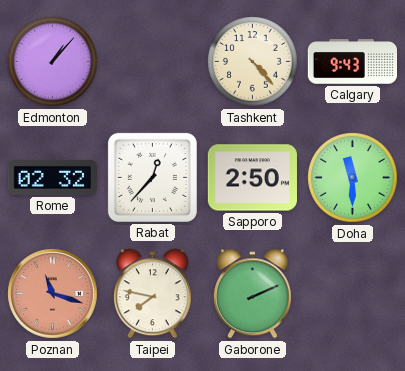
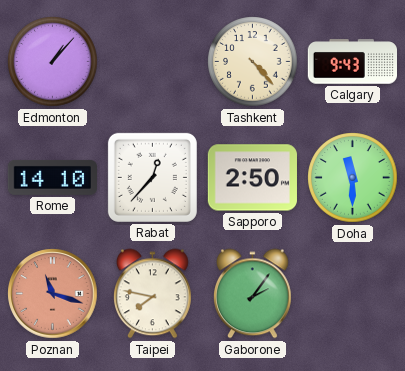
Rome: 02:32 -> 14:10 (52, 177)
Gaborone: 2:11 -> 2:06 (252, 294)
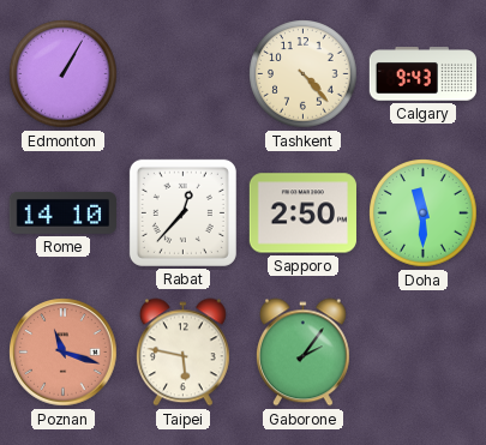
Edmonton: 1:07 -> 1:05 (64, 74)
Taipei: 7:47 -> 5:47 (182, 353)
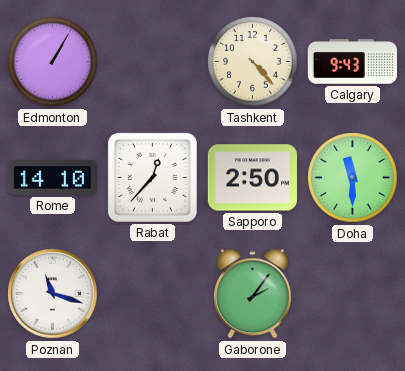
Poznan dial: salmon -> white (53, 294)
Taipei: 5:47 -> none (182, 353)
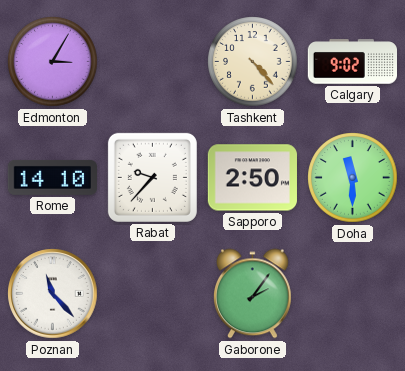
Edmonton: 1:05 -> 3:05 (53, 62)
Calgary: 9:43 -> 9:02 (352, 62)
Rabat: 12:37 -> 9:37 (152, 177)
Poznan: 11:18 -> 11:23 (53, 294)
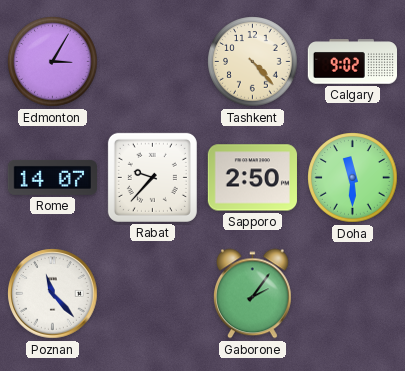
Rome: 14:10 -> 14:07 (52, 177)
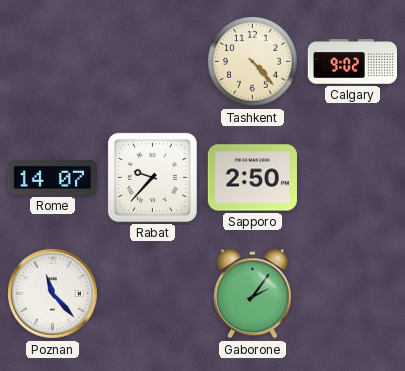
Edmonton: 3:05 -> none (53, 62)
Doha: 11:30 -> none (353, 178)
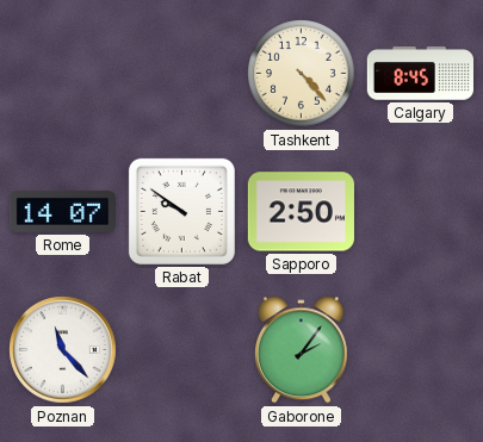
Calgary: 9:02 -> 8:45 (420, 74)
Rabat: 9:37 -> 9:51 (181, 211)
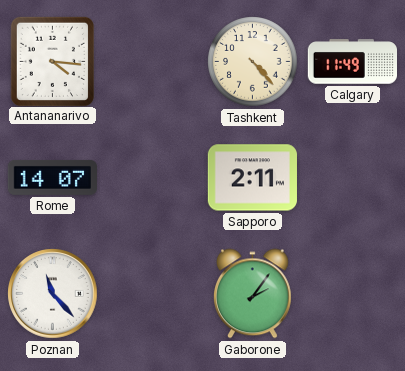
Antananarivo: none -> 4:16 (52, 61)
Calgary: 8:45 -> 11:49 (352, 62)
Rabat: 9:51 -> none (181, 211)
Sapporo: 2:50 -> 2:11 (252, 178)
